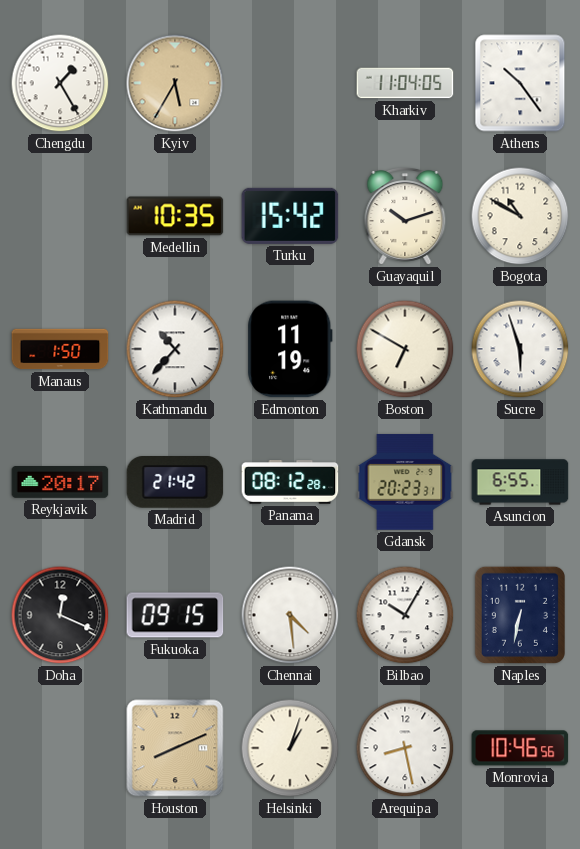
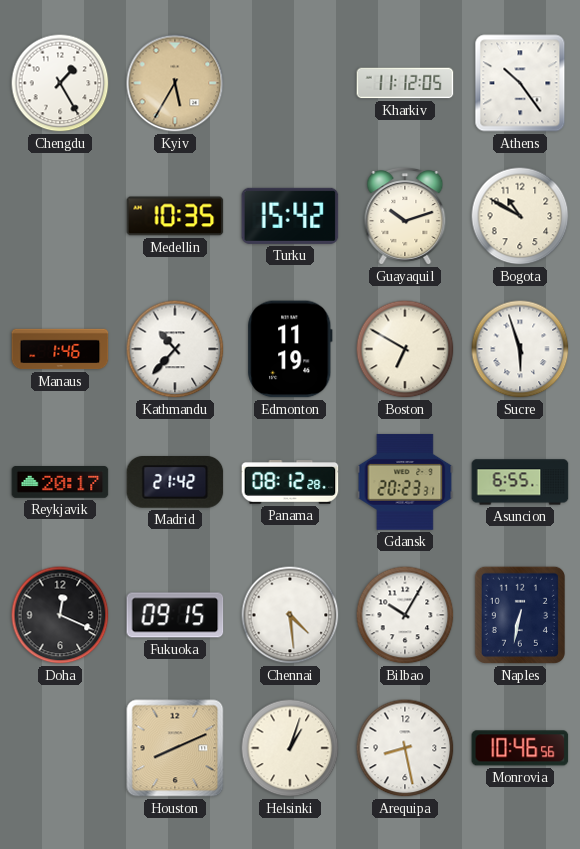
Kharkiv: 11:04 -> 11:12 (405, 83)
Manaus: 1:50 -> 1:46 (60, 349)
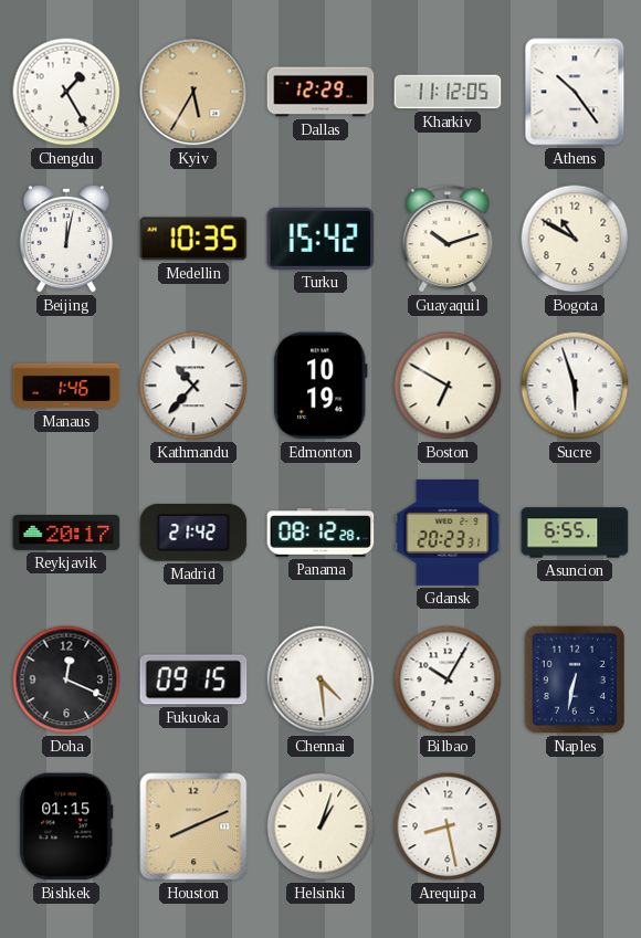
Dallas: none -> 12:29 (320, 92)
Beijing: none -> 12:02 (65, 239)
Edmonton: 11:19 -> 10:19 (320, 386)
Bishkek: none -> 01:15 (66, 826)
Monrovia: 10:46 -> none (520, 748)
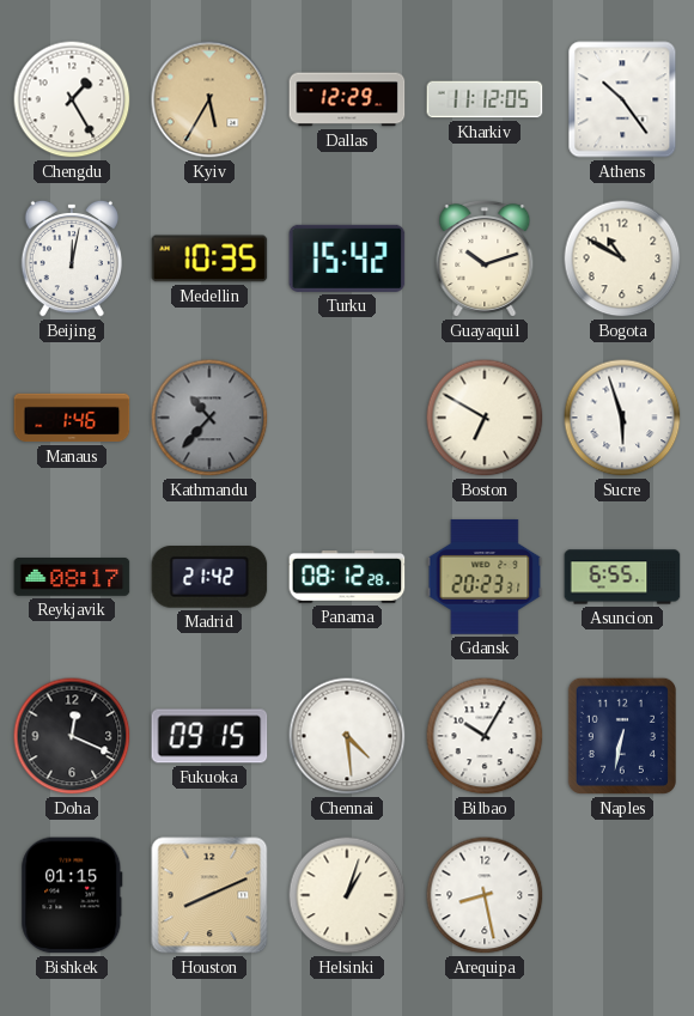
Kathmandu dial: white -> grey (209, 418)
Edmonton: 10:19 -> none (320, 386)
Reykjavik: 20:17 -> 08:17 (72, 578)
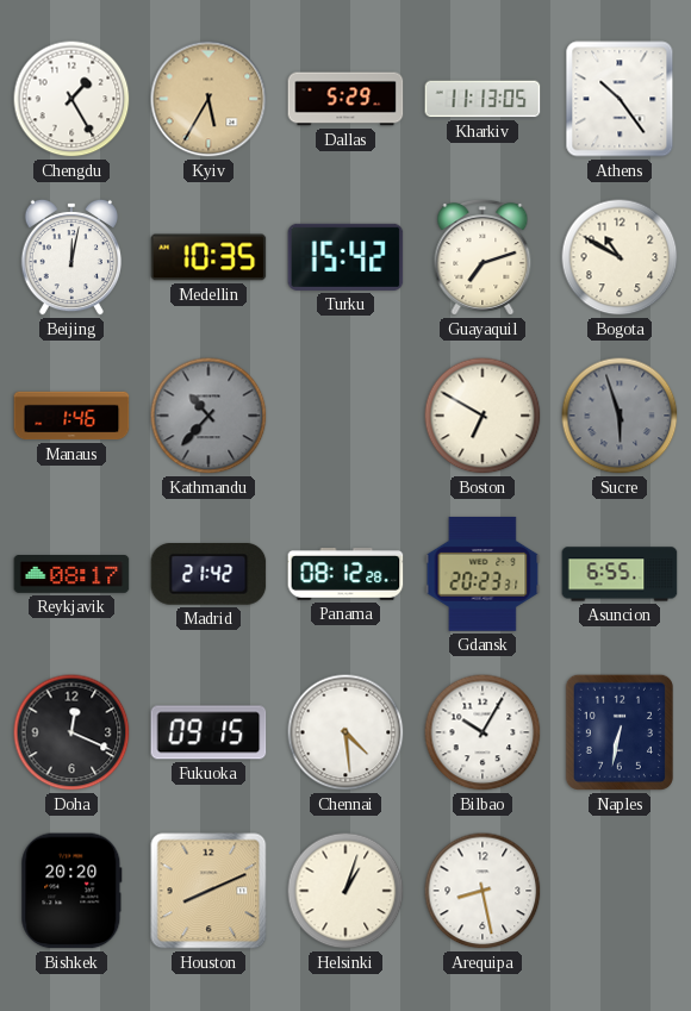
Dallas: 12:29 -> 5:29 (345, 99)
Kharkiv: 11:12 -> 11:13 (483, 99)
Guayaquil: 10:12 -> 7:12 (483, 258)
Sucre dial: white -> grey (620, 416)
Bishkek: 01:15 -> 20:20 (71, 891)
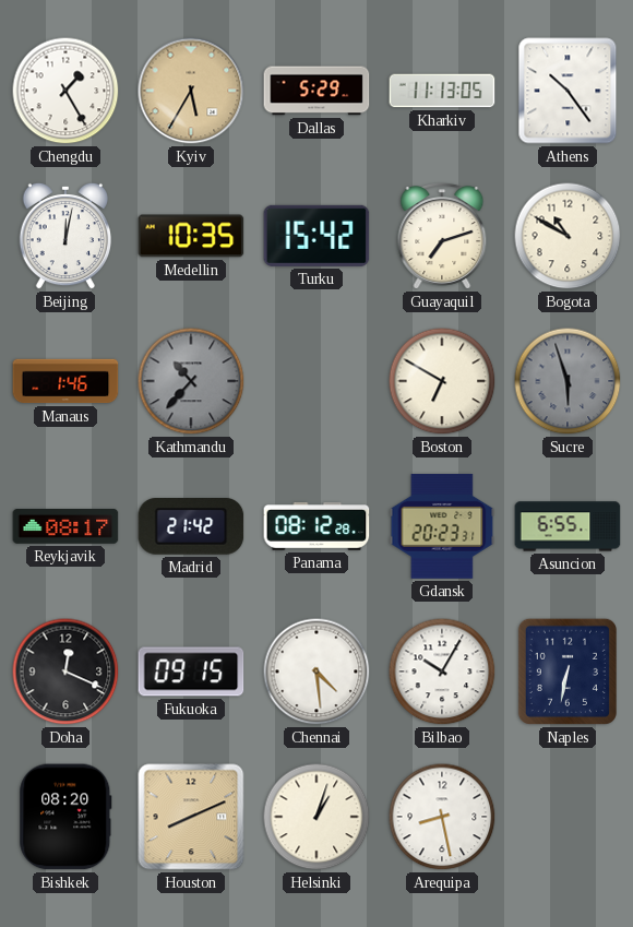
Bishkek: 20:20 -> 08:20 (65, 817)
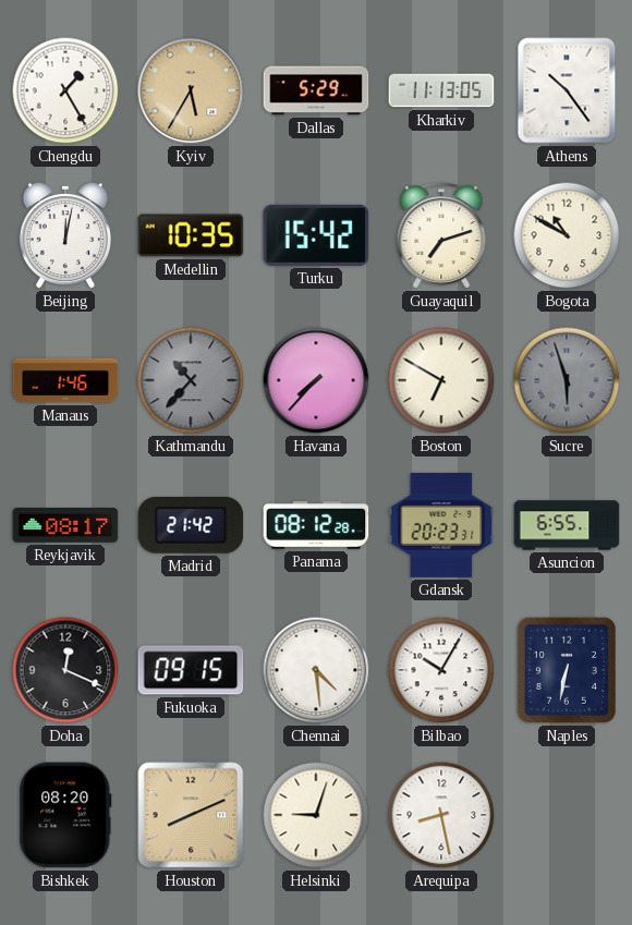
Havana: none -> 7:37 (316, 380)
Helsinki: 1:03 -> 9:03 (316, 815)
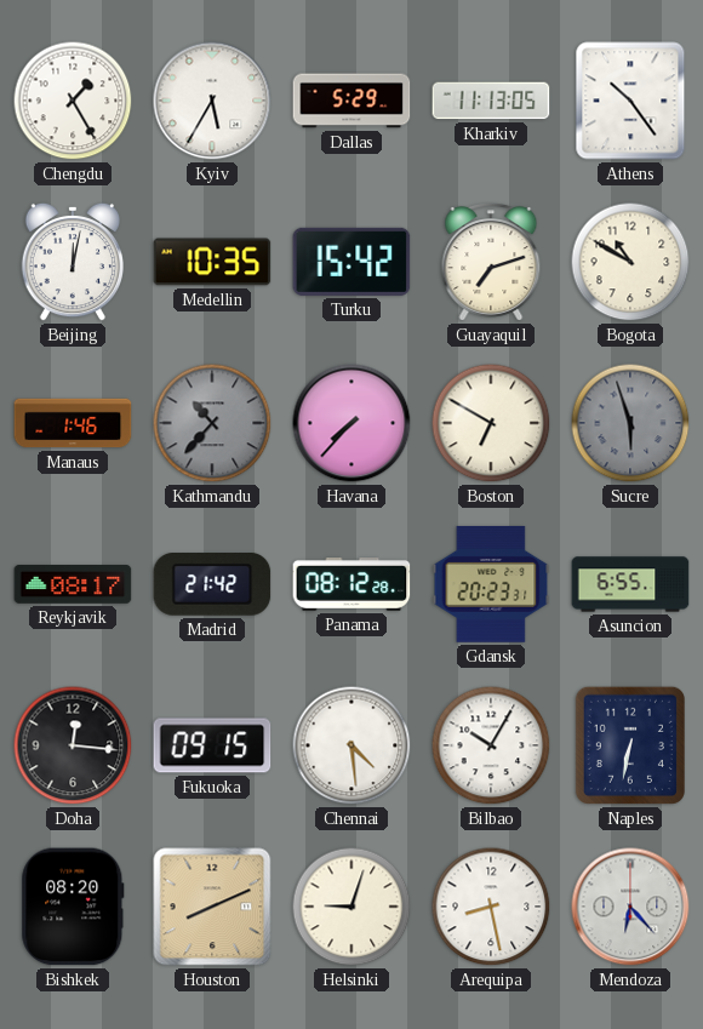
Kyiv dial: champagne -> white (212, 101)
Doha: 12:19 -> 12:16 (73, 745)
Mendoza: none -> 6:23 (630, 907)
